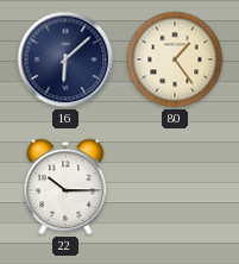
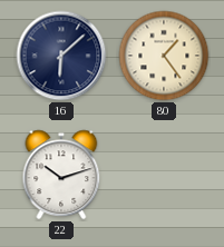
22: 10:15 -> 10:12 (61, 175)
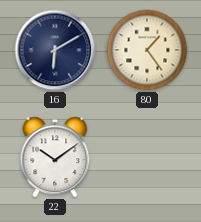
16: 6:08 -> 6:10 (55, 50)
22: 10:12 -> 10:09 (55, 157)
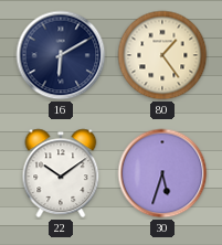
30: none -> 5:33 (162, 173)
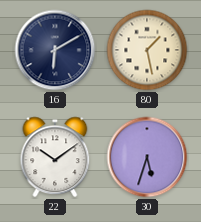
80: 1:24 -> 1:28 (147, 50)
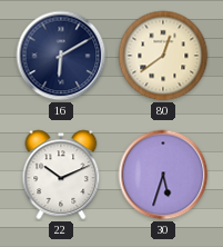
80: 1:28 -> 12:39 (163, 56)
22: 10:09 -> 10:11 (61, 175)
